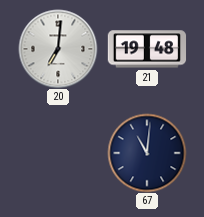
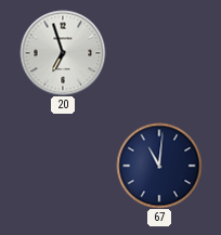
20: 7:01 -> 6:57 (63, 53)
21: 19:48 -> none (147, 49)
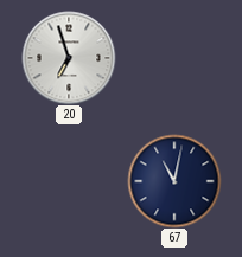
67: 11:01 -> 11:02 (174, 181)
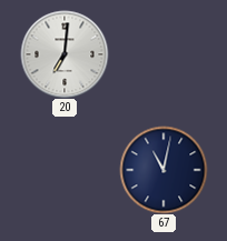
20: 6:57 -> 7:01 (65, 54)
